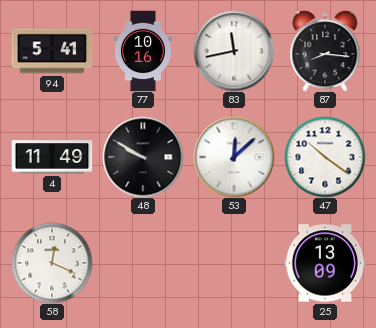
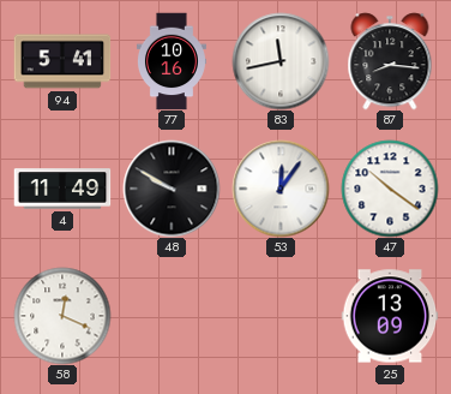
53: 12:08 -> 12:06 (281, 189)
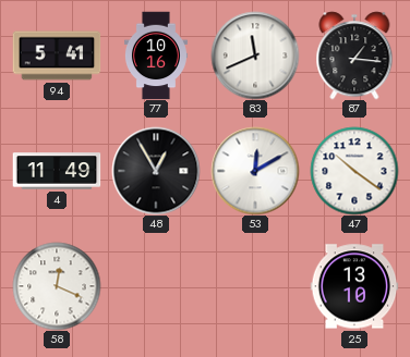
83: 11:43 -> 11:41 (255, 56)
87: 8:16 -> 1:16 (354, 56)
48: 9:50 -> 12:55 (156, 171)
53: 12:06 -> 12:10 (255, 171)
25: 13:09 -> 13:10 (354, 286)
